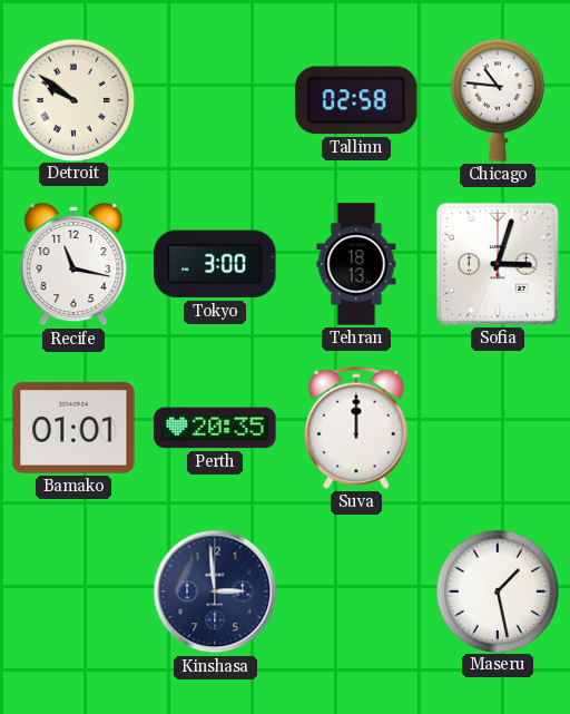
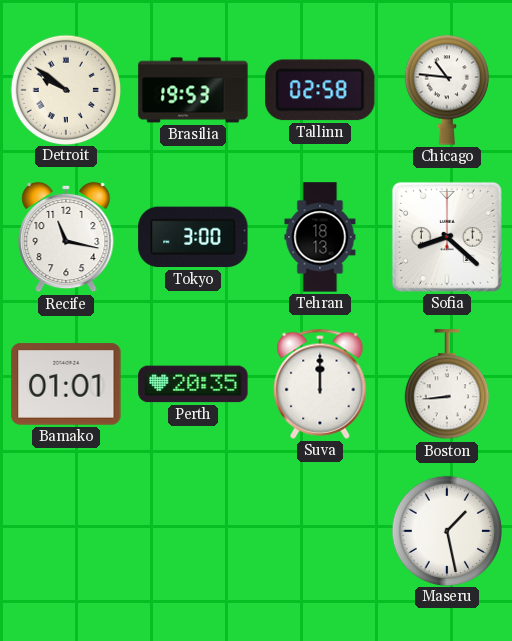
Brasilia: none -> 19:53 (193, 90)
Sofia: 3:03 -> 8:22 (447, 237)
Boston: none -> 8:44 (447, 385)
Kinshasa: 2:59 -> none (215, 591)
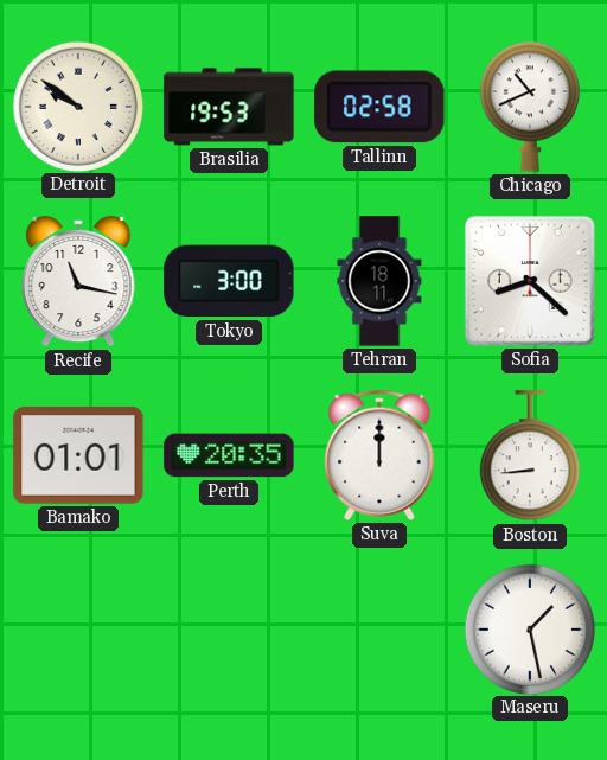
Chicago: 10:46 -> 10:41 (530, 107)
Tehran: 18:13 -> 18:11 (379, 281)
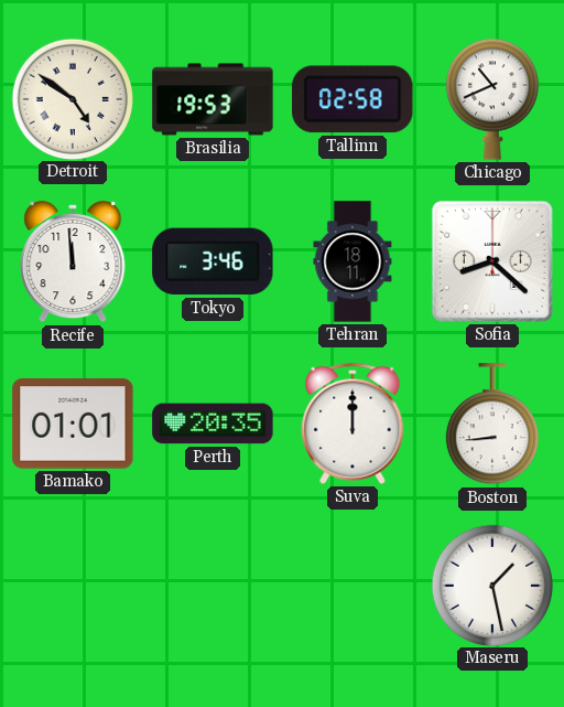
Detroit: 9:51 -> 4:51 (72, 98)
Recife: 11:17 -> 11:59 (73, 261)
Tokyo: 3:00 -> 3:46 (213, 261)
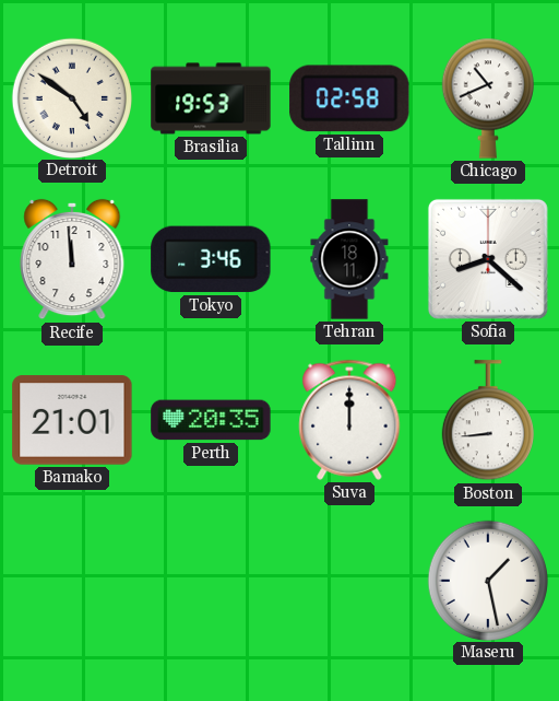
Bamako: 01:01 -> 21:01 (72, 420)
